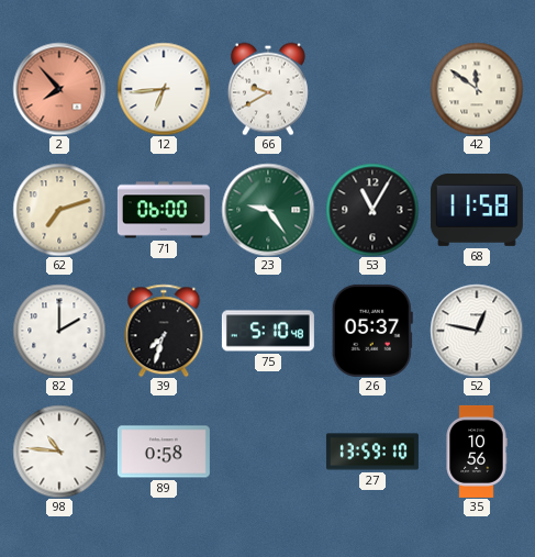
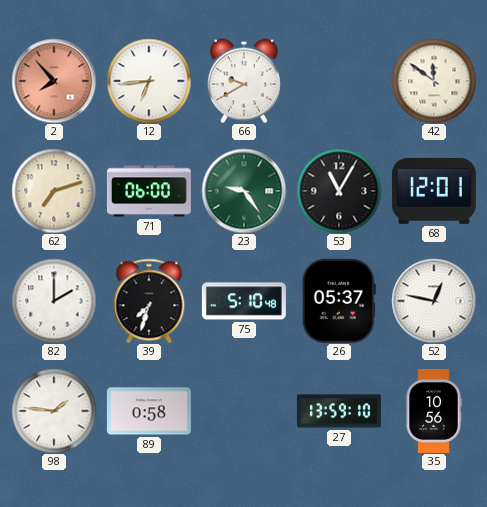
68: 11:58 -> 12:01 (434, 191)
98: 10:46 -> 1:46 (54, 411)
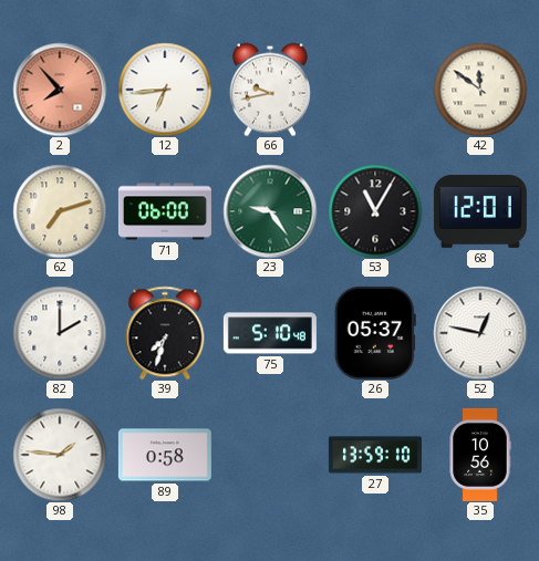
66: 9:40 -> 9:43 (270, 90)
